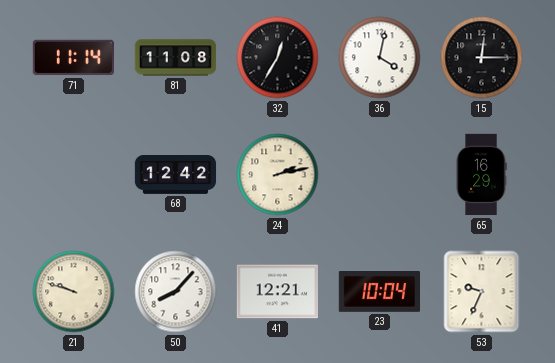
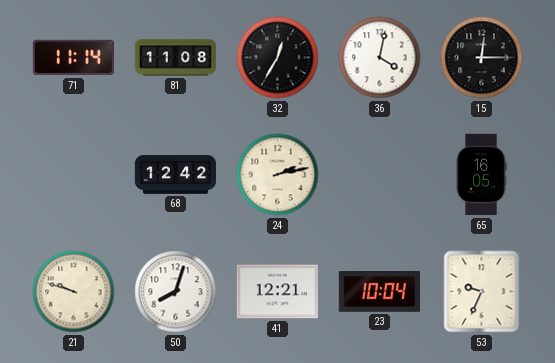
65: 16:29 -> 16:05 (481, 175)
50: 8:07 -> 8:03 (176, 292)
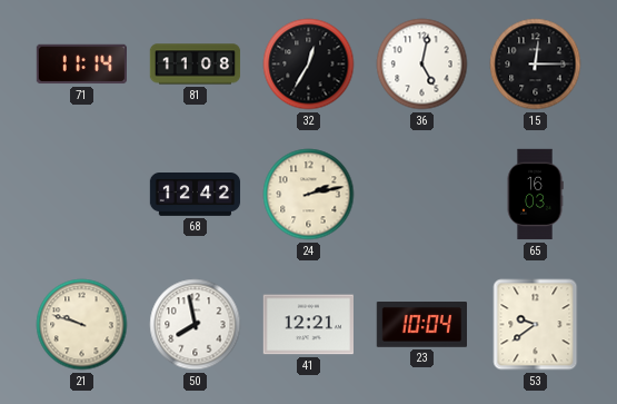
36: 4:02 -> 5:02 (422, 65)
65: 16:05 -> 16:03 (535, 195)
50: 8:03 -> 7:58 (196, 325)
53: 9:34 -> 9:39 (536, 325)
